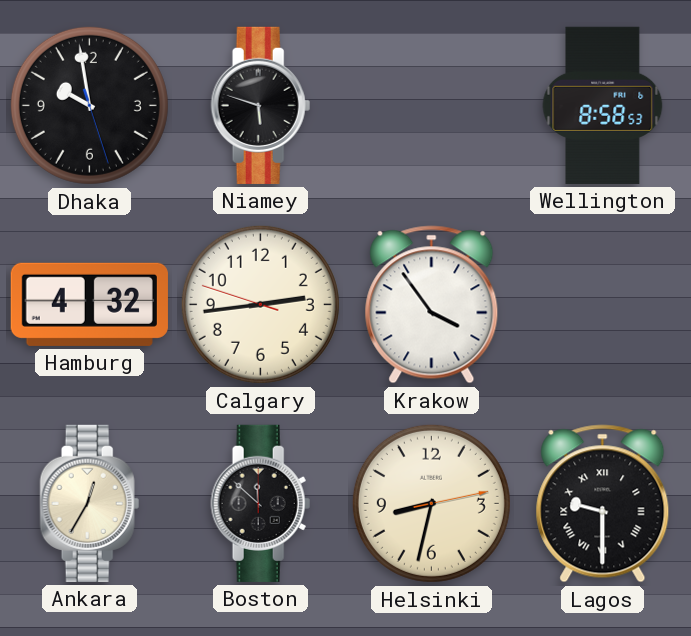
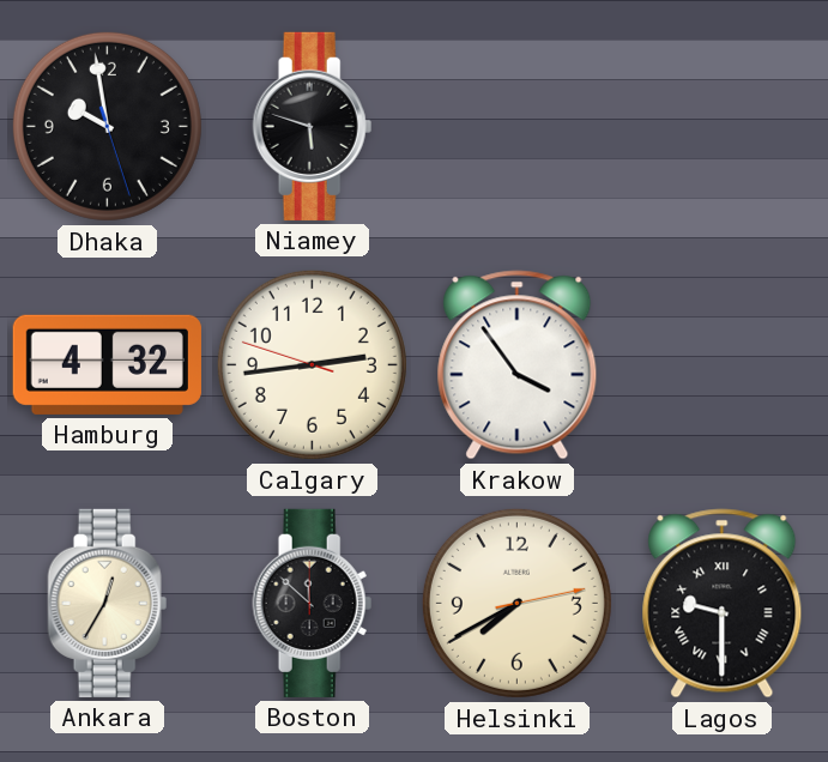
Wellington: 8:58 -> none (603, 105)
Helsinki: 8:32 -> 7:40 (516, 603)
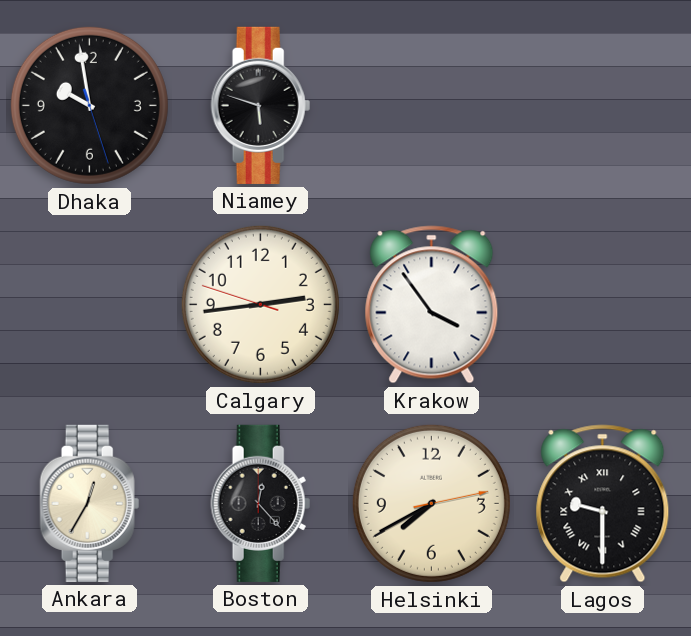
Hamburg: 4:32 -> none (107, 364)
Boston: 11:52 -> 12:23 (261, 503)
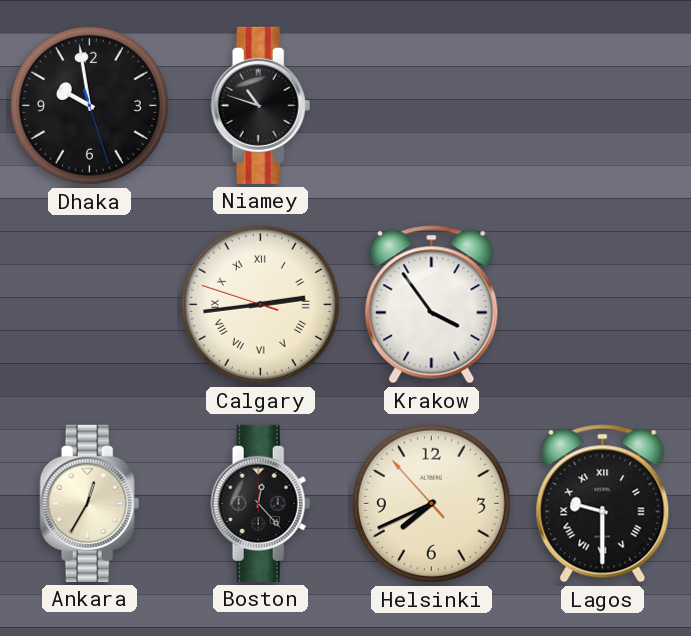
Niamey: 5:48 -> 10:48 (261, 105)
Calgary numerals: Arabic -> Roman (260, 304)
Helsinki: 7:40:13 -> 7:40:53 (431, 503)
